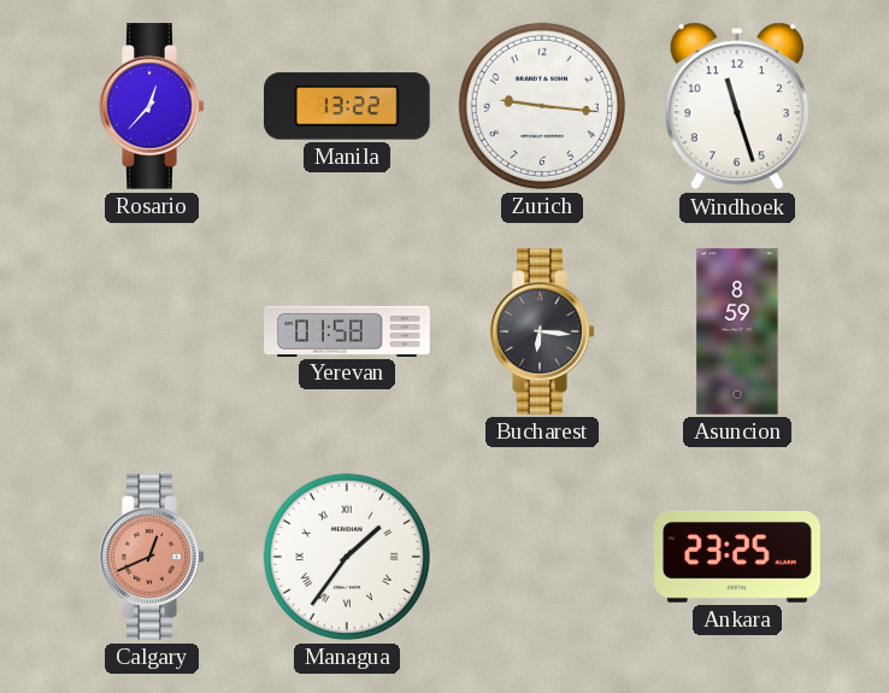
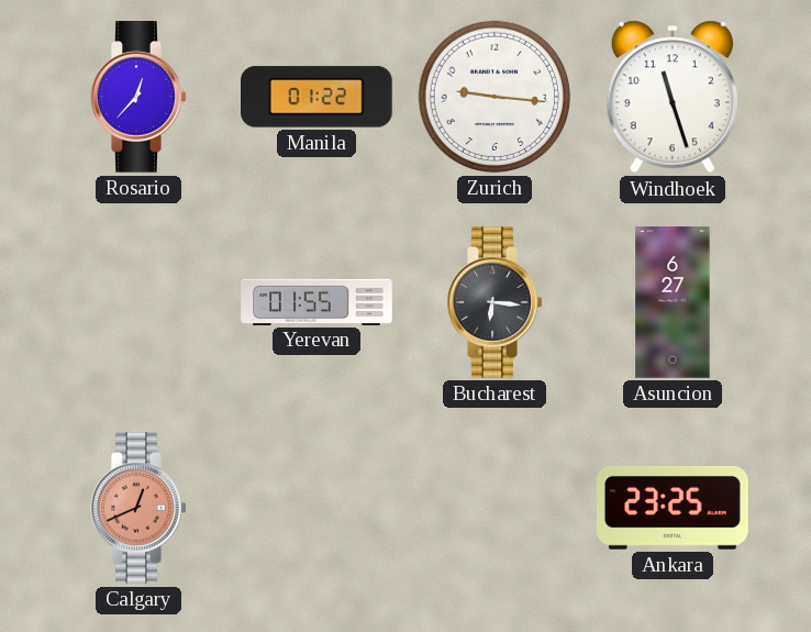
Manila: 13:22 -> 01:22 (318, 97)
Yerevan: 01:58 -> 01:55 (316, 301)
Asuncion: 8:59 -> 6:27 (673, 302)
Managua: 1:36 -> none (347, 557)
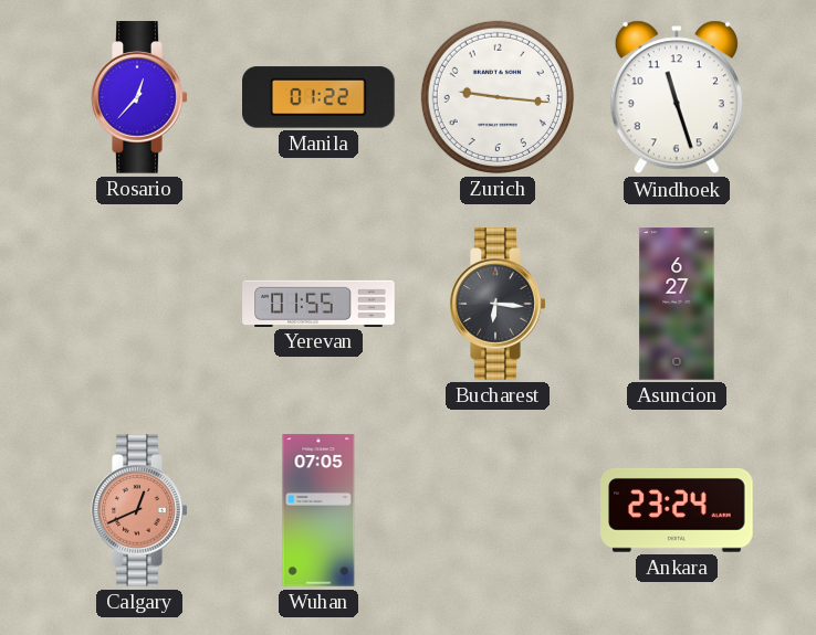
Wuhan: none -> 07:05 (318, 510)
Ankara: 23:25 -> 23:24 (677, 510)
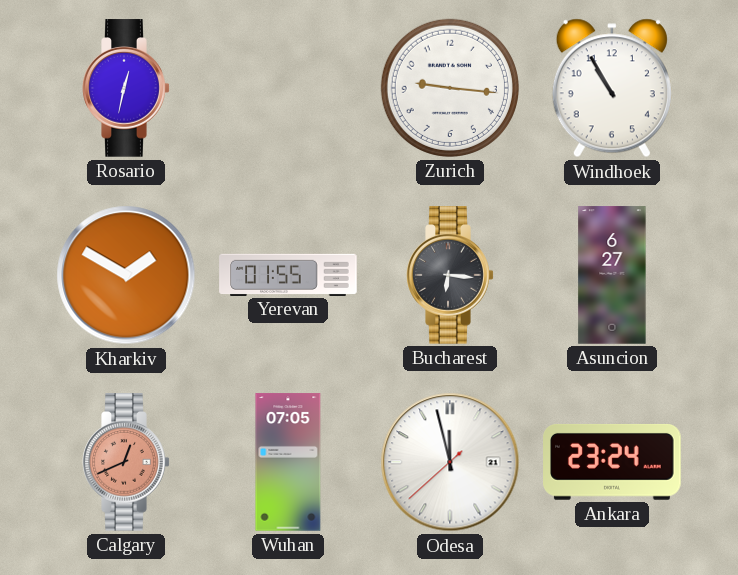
Rosario: 12:37 -> 12:32 (126, 88)
Manila: 01:22 -> none (320, 97)
Windhoek: 11:27 -> 10:55 (612, 88)
Kharkiv: none -> 1:50 (126, 275)
Odesa: none -> 11:57 (450, 462)
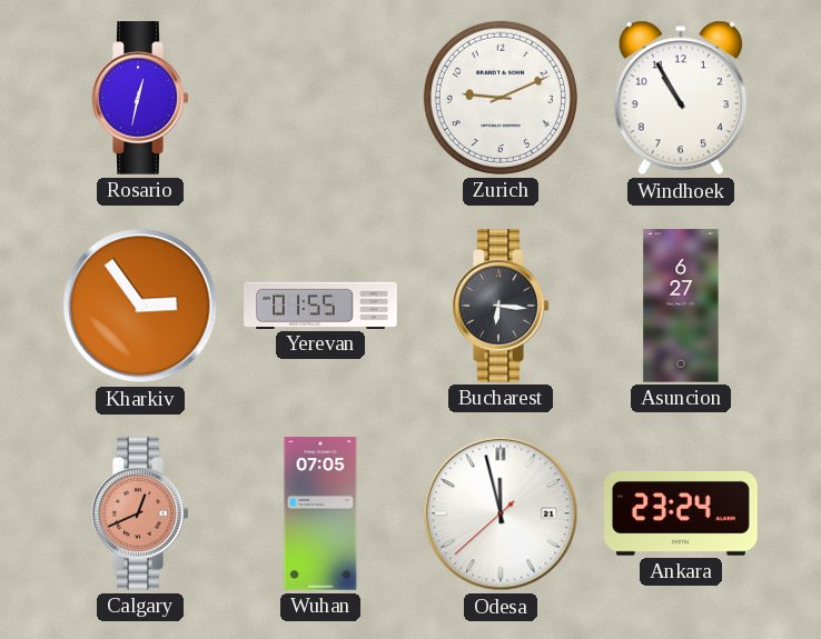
Zurich: 9:16 -> 9:11 (501, 98)
Kharkiv: 1:50 -> 2:54 (140, 306)
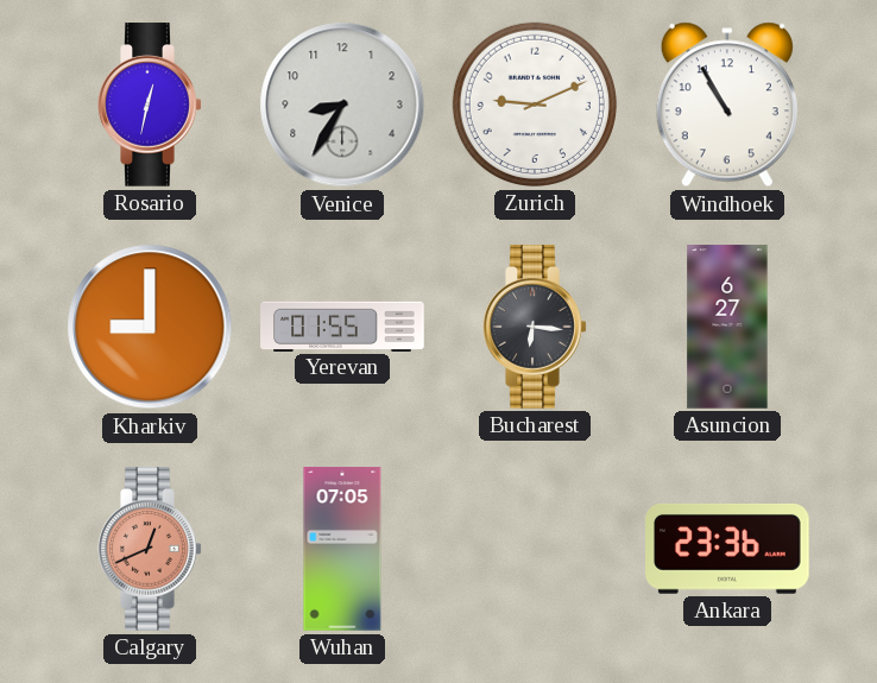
Venice: none -> 8:35 (342, 105)
Kharkiv: 2:54 -> 9:00 (150, 327)
Odesa: 11:57 -> none (501, 513)
Ankara: 23:24 -> 23:36 (727, 549)
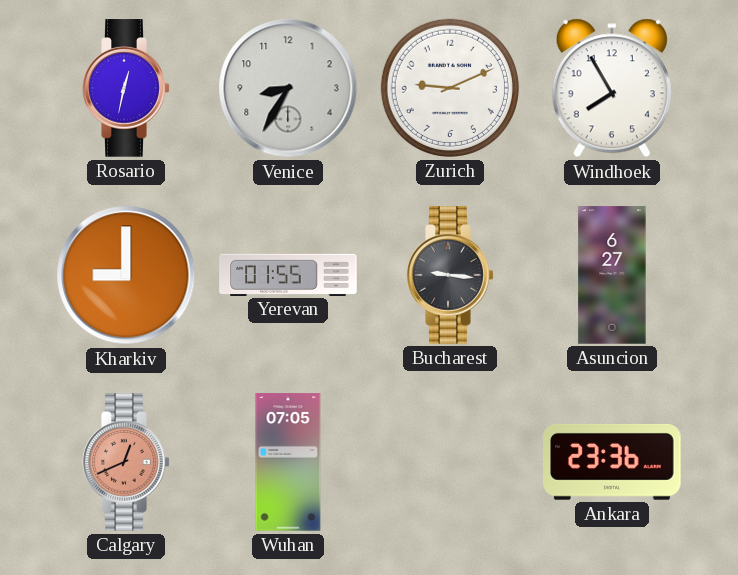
Windhoek: 10:55 -> 7:55 (612, 88)
Bucharest: 6:16 -> 9:16 (450, 275)
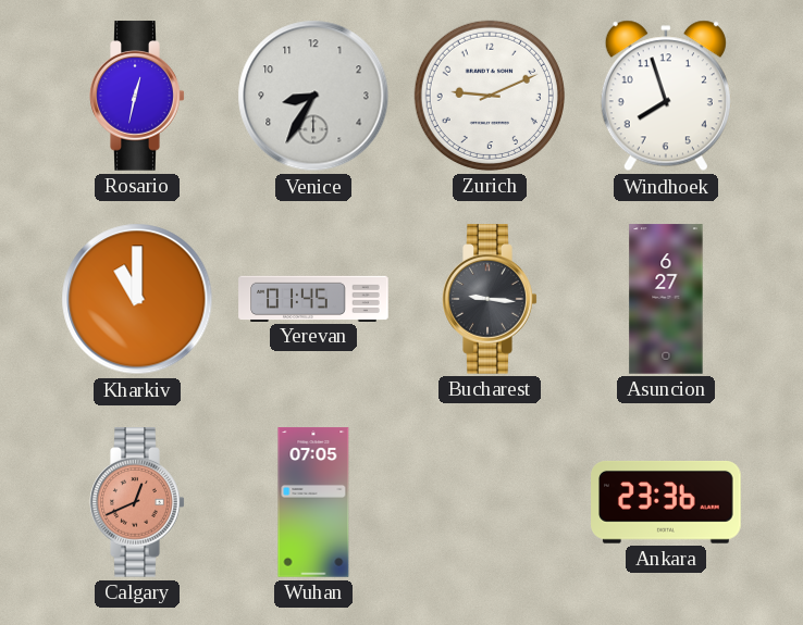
Windhoek: 7:55 -> 7:57 (666, 96)
Kharkiv: 9:00 -> 11:00 (137, 299)
Yerevan: 01:55 -> 01:45 (313, 298)
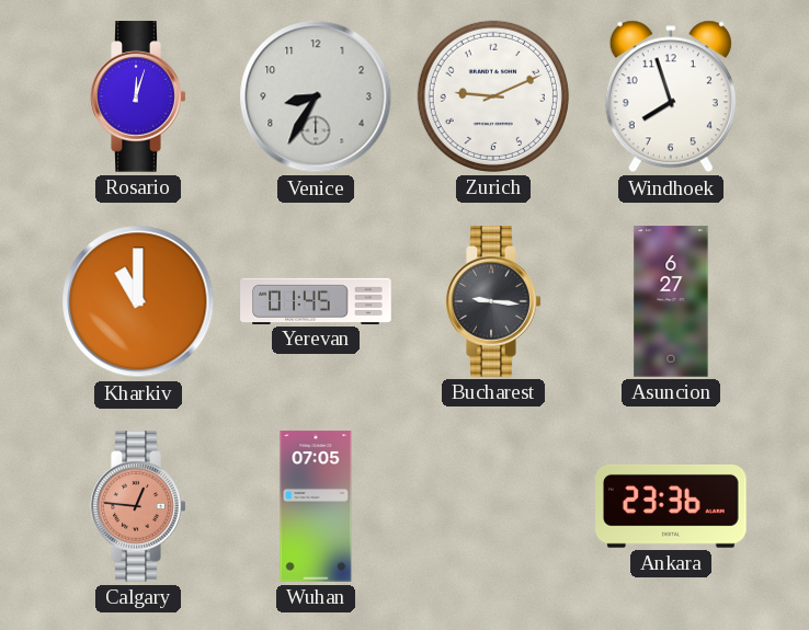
Rosario: 12:32 -> 12:03 (138, 96)
Calgary: 12:41 -> 12:46 (138, 506)
